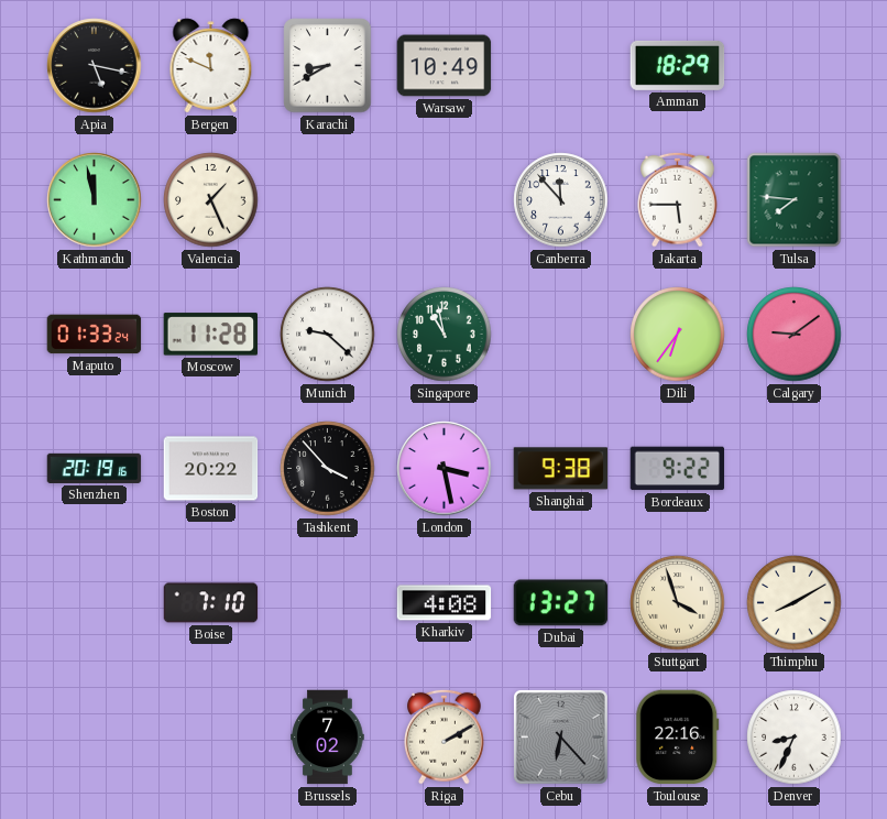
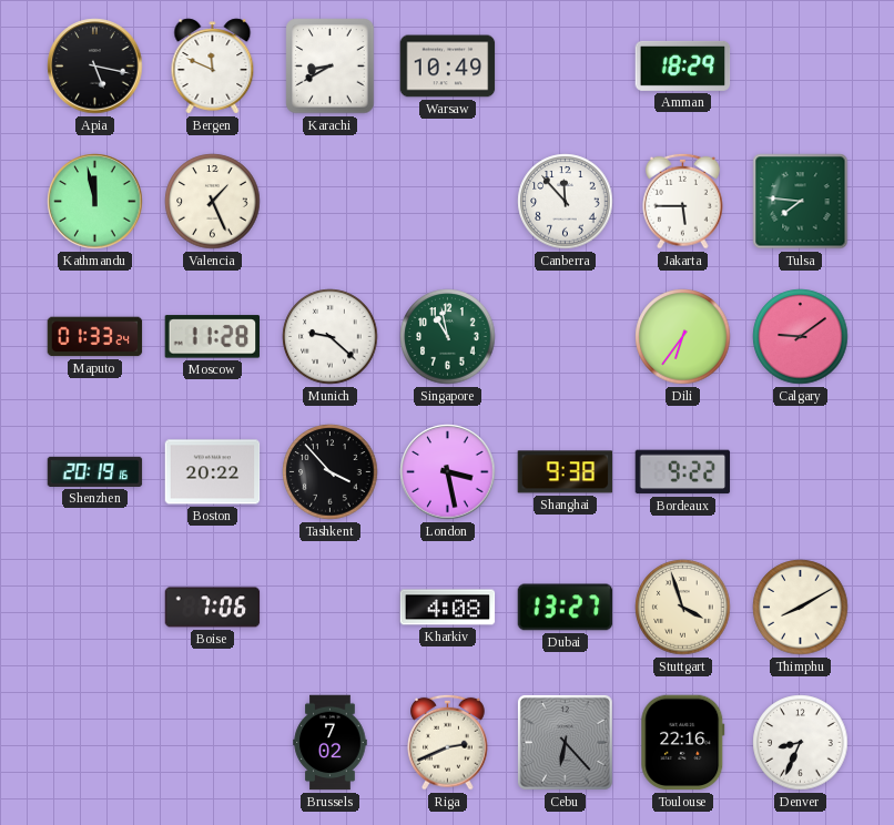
Boise: 7:10 -> 7:06 (213, 608)
Riga: 2:10 -> 2:41 (448, 742)
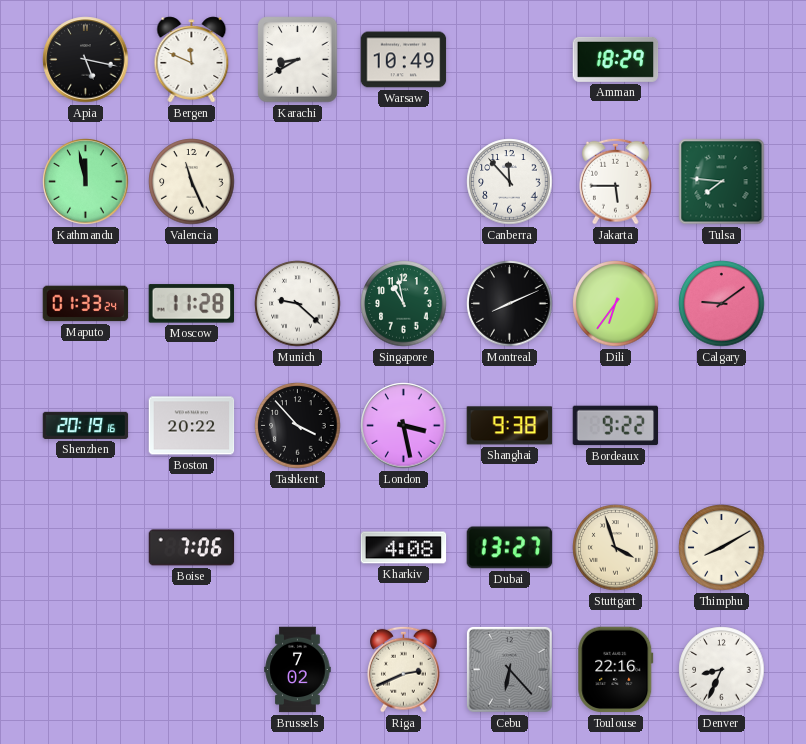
Valencia: 1:26 -> 11:26 (192, 182)
Montreal: none -> 8:11 (510, 304)
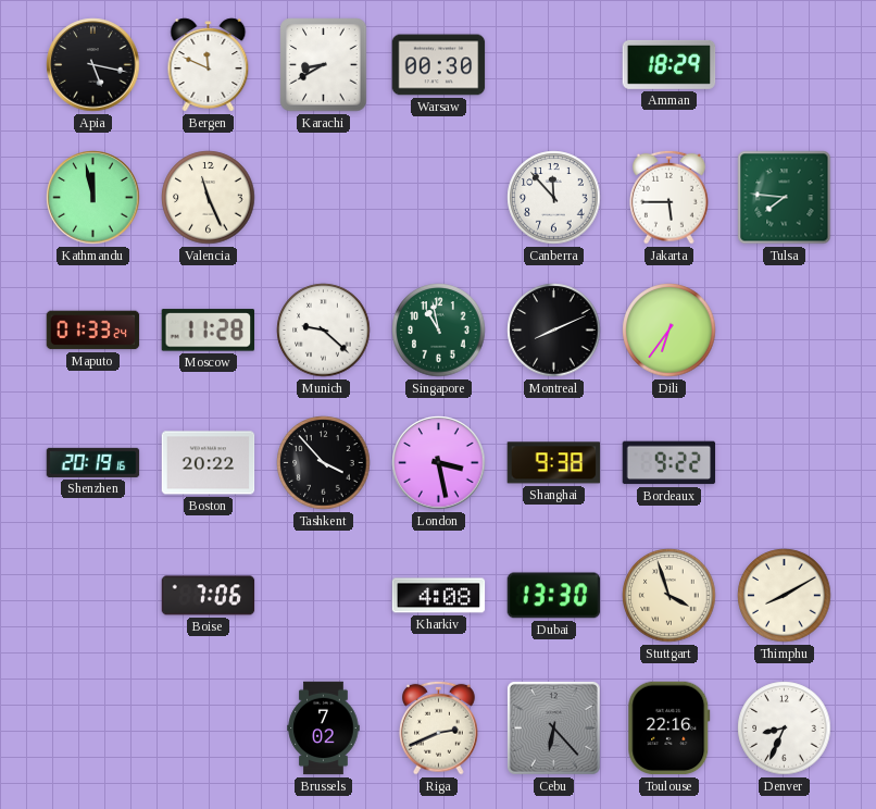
Warsaw: 10:49 -> 00:30 (439, 65)
Calgary: 9:09 -> none (722, 304)
Dubai: 13:27 -> 13:30 (554, 596)
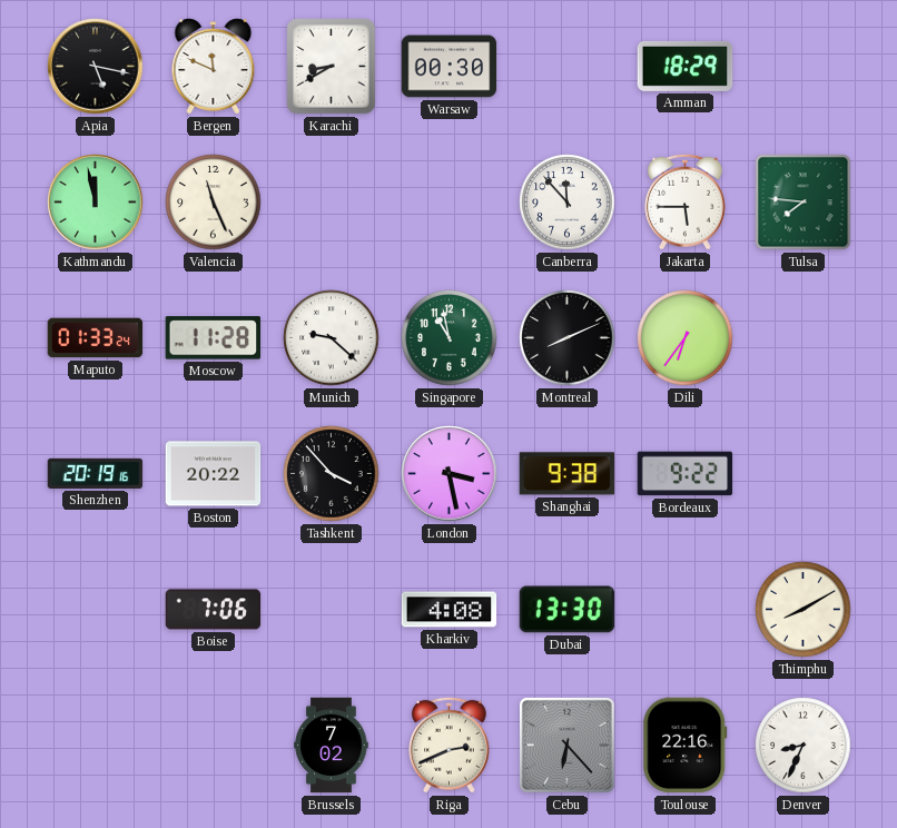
Stuttgart: 3:57 -> none (669, 596)
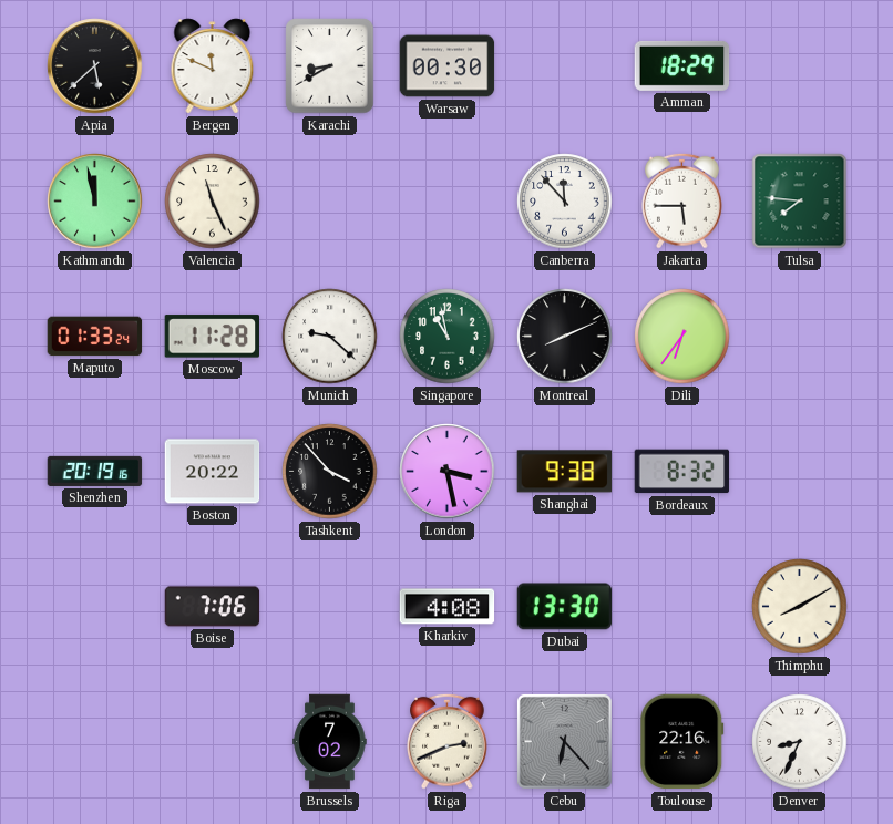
Apia: 5:17 -> 5:38 (95, 66)
Bordeaux: 9:22 -> 8:32 (682, 472)
